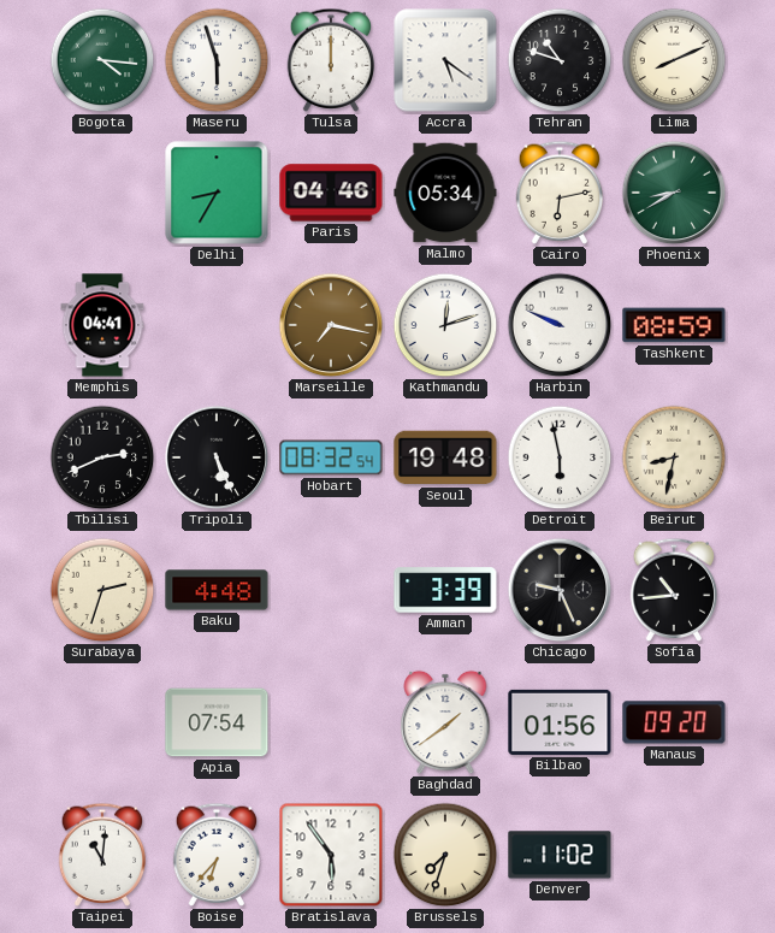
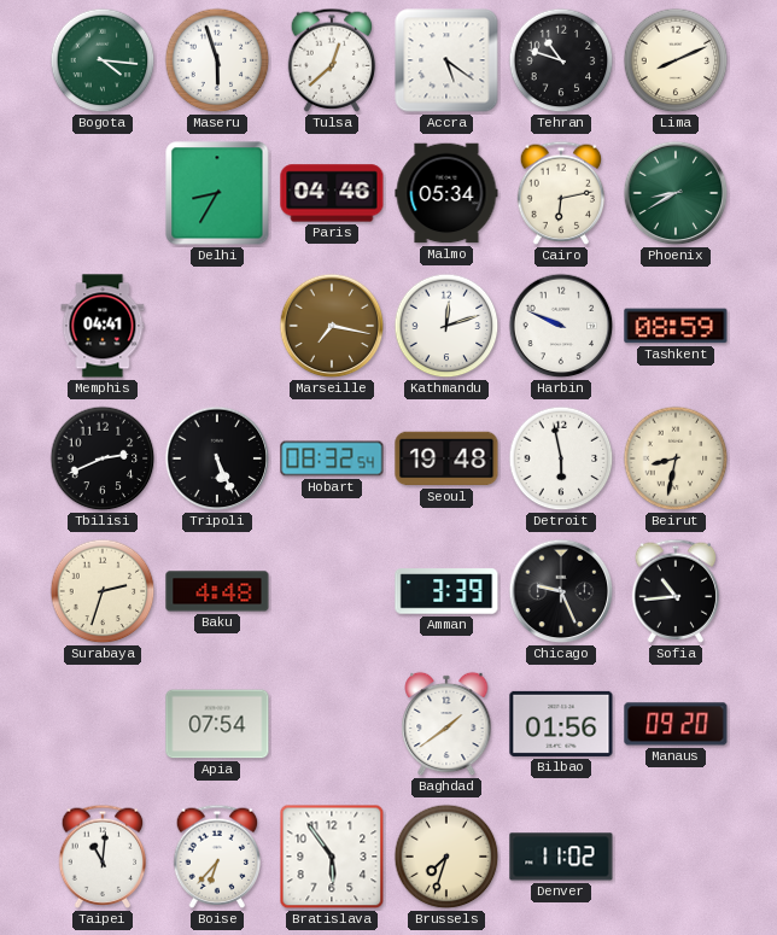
Tulsa: 12:00 -> 12:38 (332, 60)
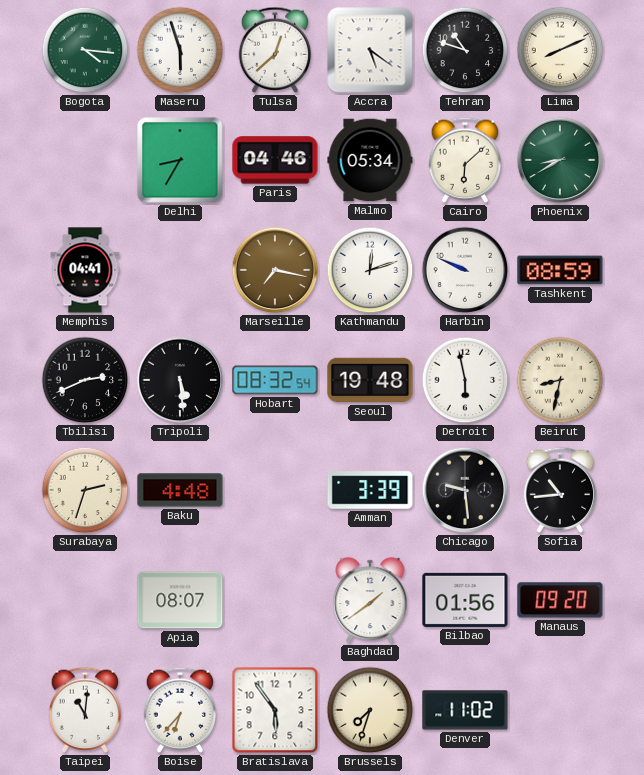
Cairo: 6:13 -> 6:08 (465, 160)
Tripoli: 5:26 -> 5:29 (180, 380)
Chicago: 9:26 -> 9:29 (465, 490)
Apia: 07:54 -> 08:07 (180, 600)
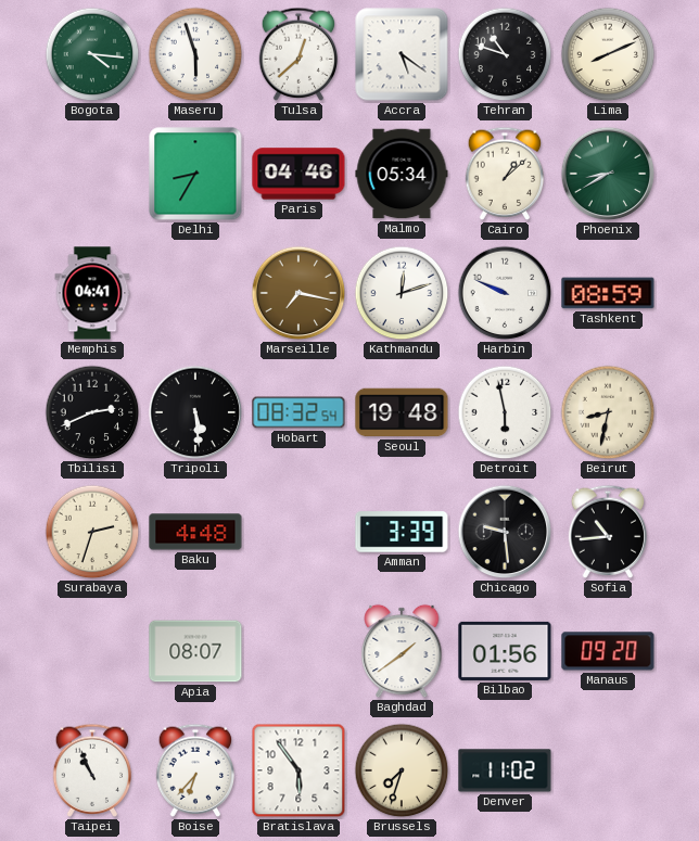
Cairo: 6:08 -> 1:08 (505, 174)
Taipei: 11:01 -> 10:56 (92, 770)
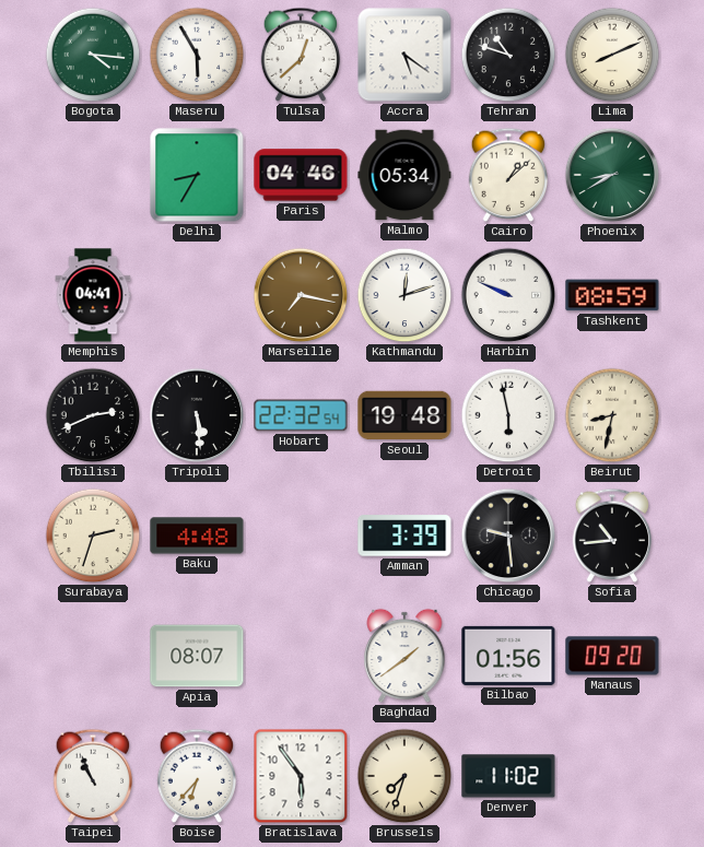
Maseru: 5:57 -> 5:55 (197, 55)
Hobart: 08:32 -> 22:32 (301, 415)
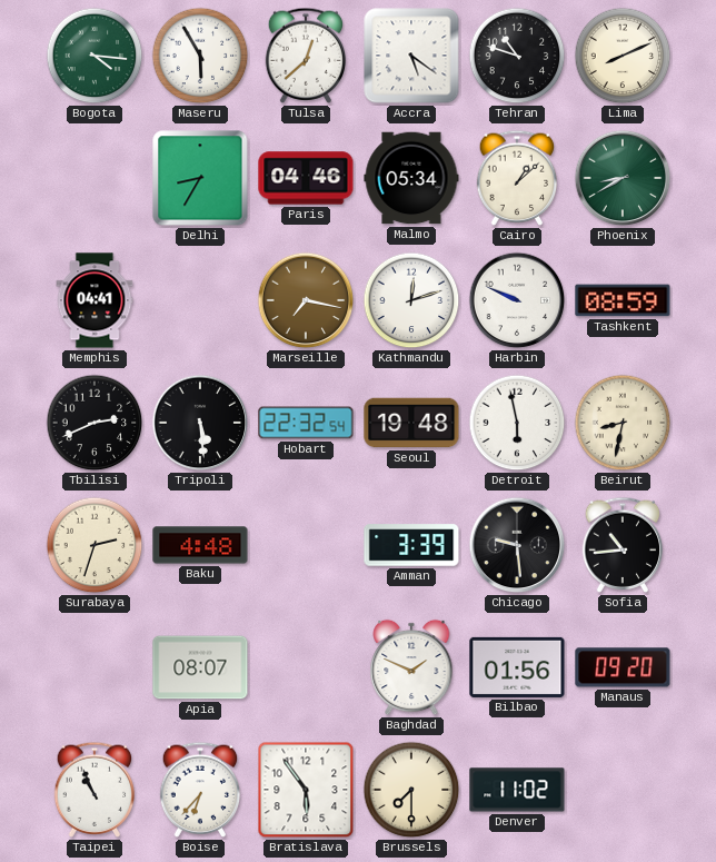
Baghdad: 1:39 -> 1:49 (411, 667)
Brussels: 7:33 -> 7:30 (411, 790)
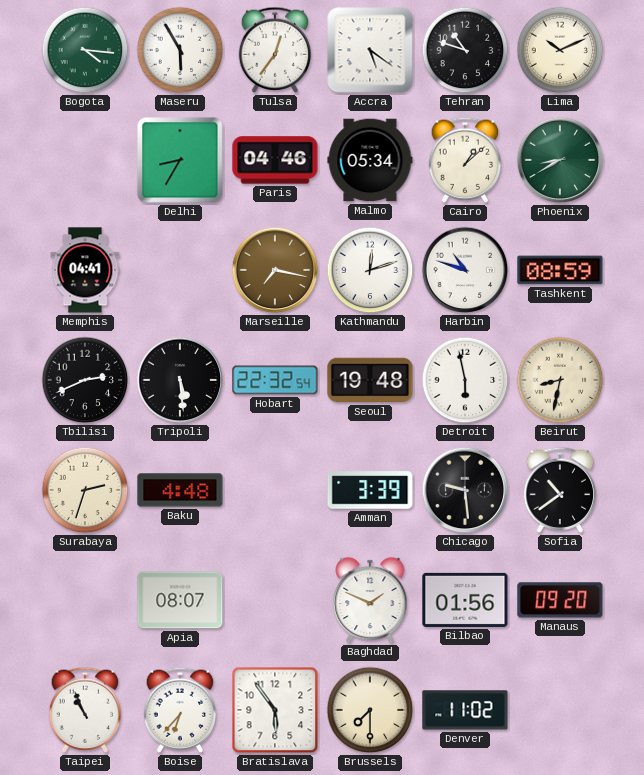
Tulsa: 12:38 -> 12:36 (275, 50)
Lima: 8:11 -> 10:11 (560, 50)
Harbin: 9:49 -> 10:48 (465, 270)
Sofia: 10:44 -> 10:39 (560, 490)
